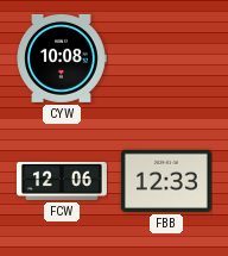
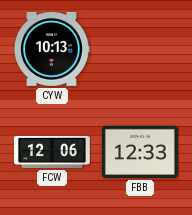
CYW: 10:08 -> 10:13 (52, 49)
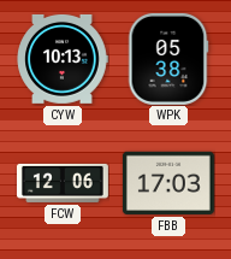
WPK: none -> 05:38 (168, 59)
FBB: 12:33 -> 17:03 (168, 183)
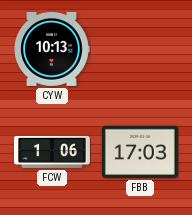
WPK: 05:38 -> none (168, 59)
FCW: 12:06 -> 1:06 (52, 152)
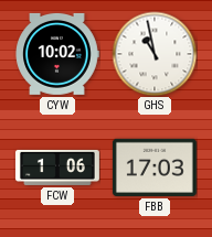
CYW: 10:13 -> 10:02 (57, 54)
GHS: none -> 10:58 (155, 54)
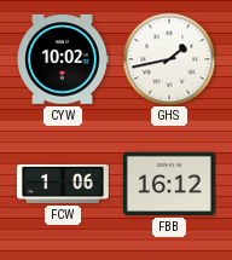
GHS: 10:58 -> 1:43 (169, 59)
FBB: 17:03 -> 16:12 (169, 184)
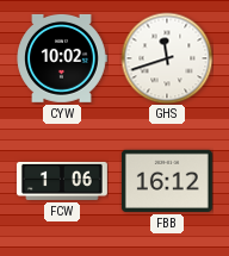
GHS: 1:43 -> 11:42 (167, 58)
